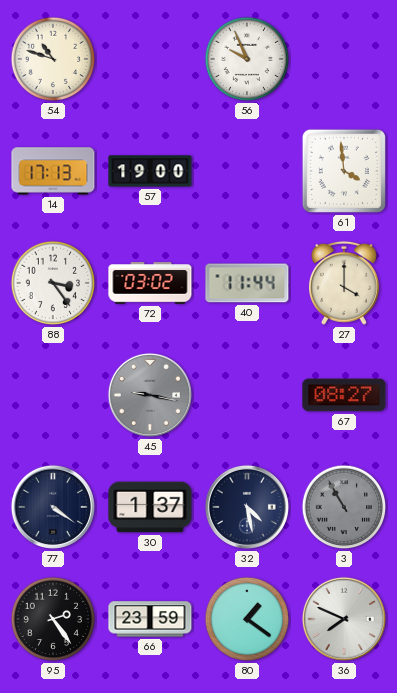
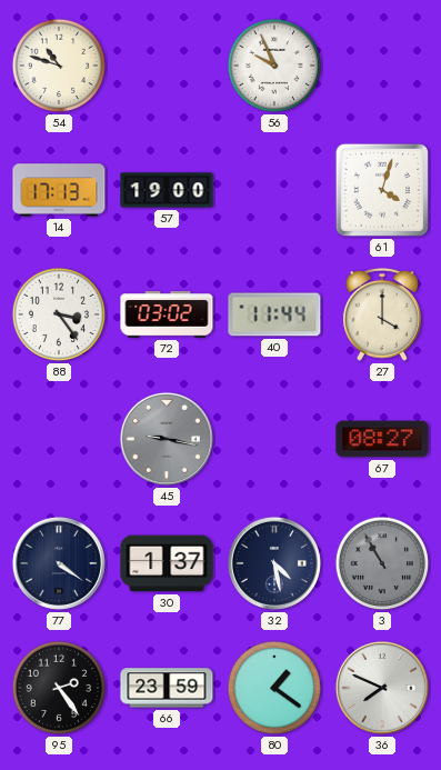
61: 3:59 -> 4:03 (382, 190)
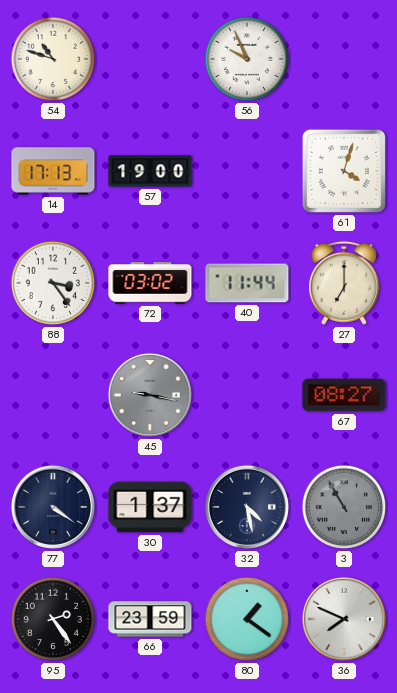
27: 4:00 -> 7:00 (344, 283)
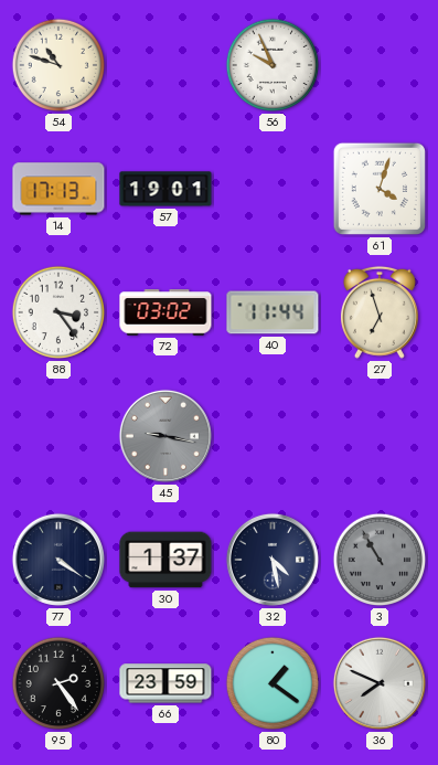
57: 19:00 -> 19:01 (165, 189)
27: 7:00 -> 6:57 (380, 312)
67: 08:27 -> none (344, 395)
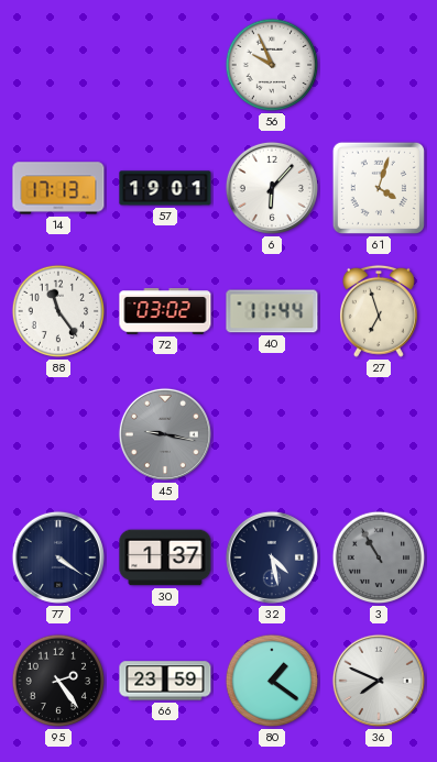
54: 10:48 -> none (58, 65)
6: none -> 6:07 (272, 188)
88: 3:24 -> 11:24 (58, 311)
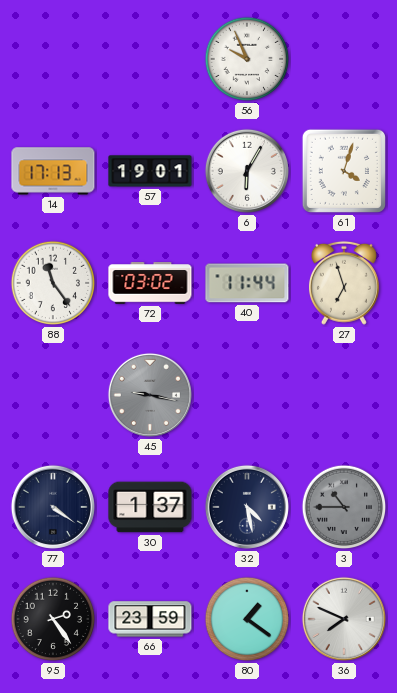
6: 6:07 -> 6:05 (247, 171)
3: 10:55 -> 10:45 (344, 507)
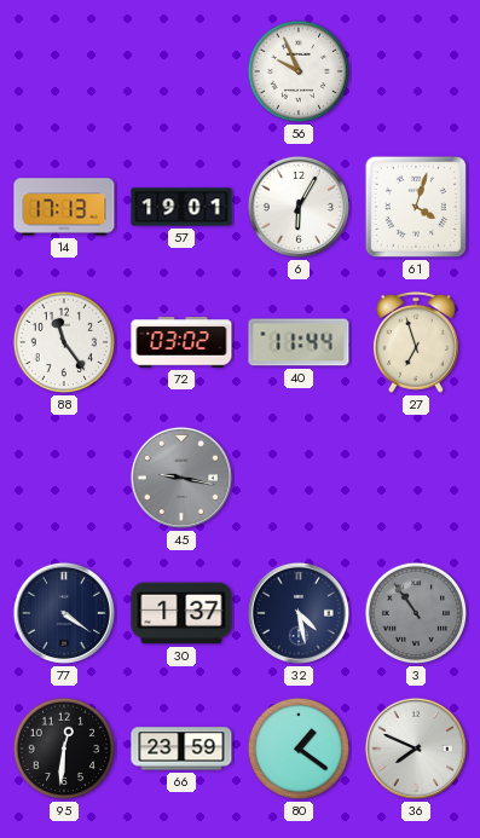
3: 10:45 -> 10:54 (416, 613)
95: 2:24 -> 12:31 (64, 749)
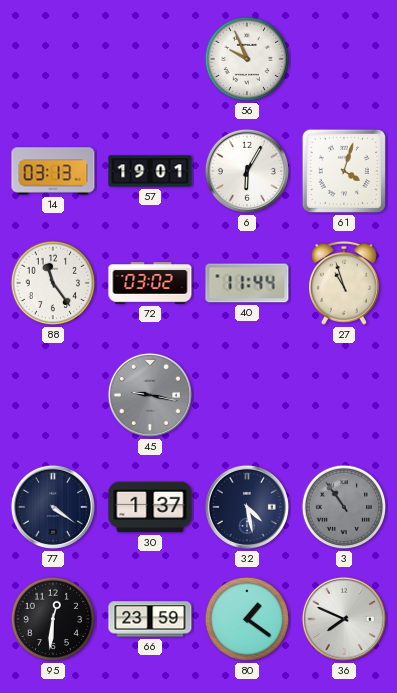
14: 17:13 -> 03:13 (53, 171)
27: 6:57 -> 10:57 (344, 283)
